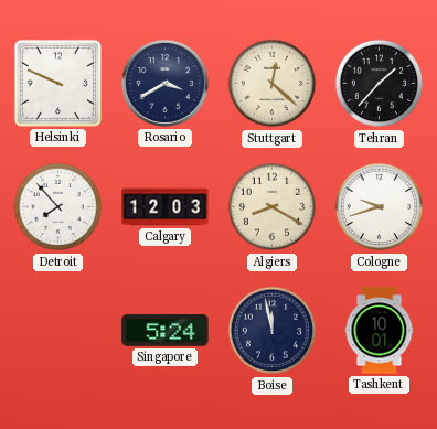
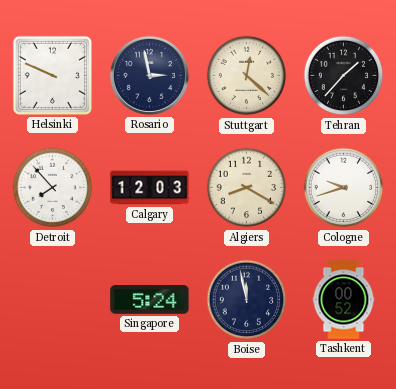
Rosario: 3:40 -> 2:58 (149, 75)
Tashkent: 10:01 -> 00:52 (344, 300)
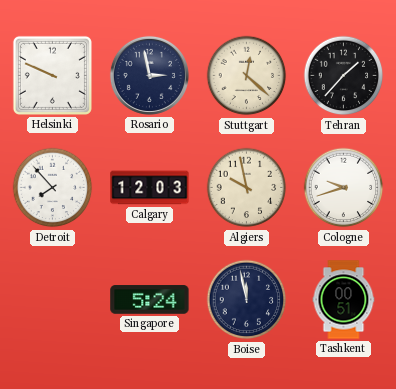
Algiers: 8:20 -> 9:58 (247, 188)
Tashkent: 00:52 -> 00:51 (344, 300)
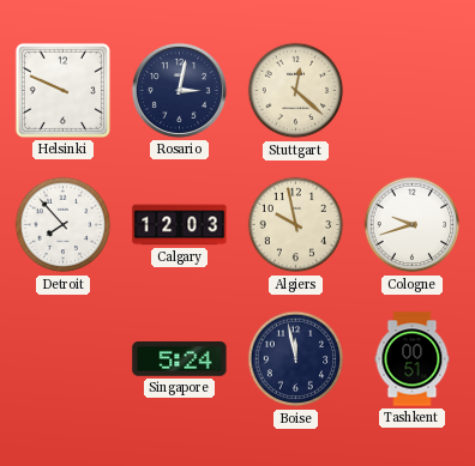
Rosario: 2:58 -> 3:02 (179, 90)
Tehran: 1:37 -> none (344, 76)
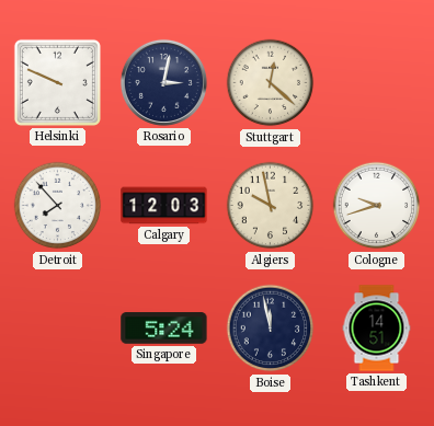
Tashkent: 00:51 -> 14:51 (377, 329)
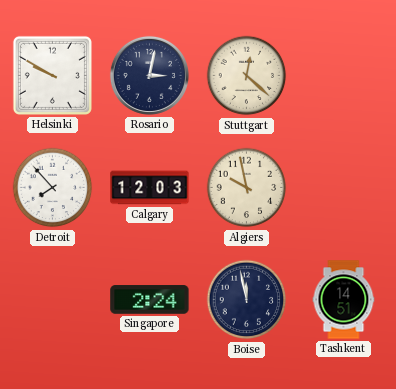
Helsinki: 9:49 -> 9:50 (52, 75)
Cologne: 9:42 -> none (377, 206)
Singapore: 5:24 -> 2:24 (150, 300)
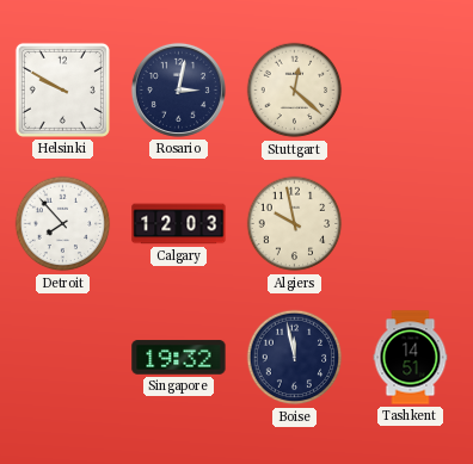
Singapore: 2:24 -> 19:32 (179, 358)
